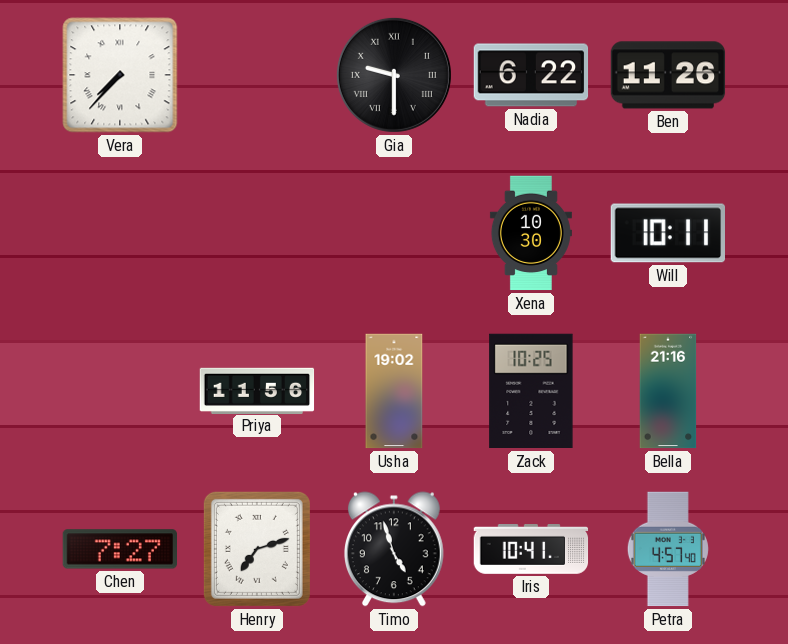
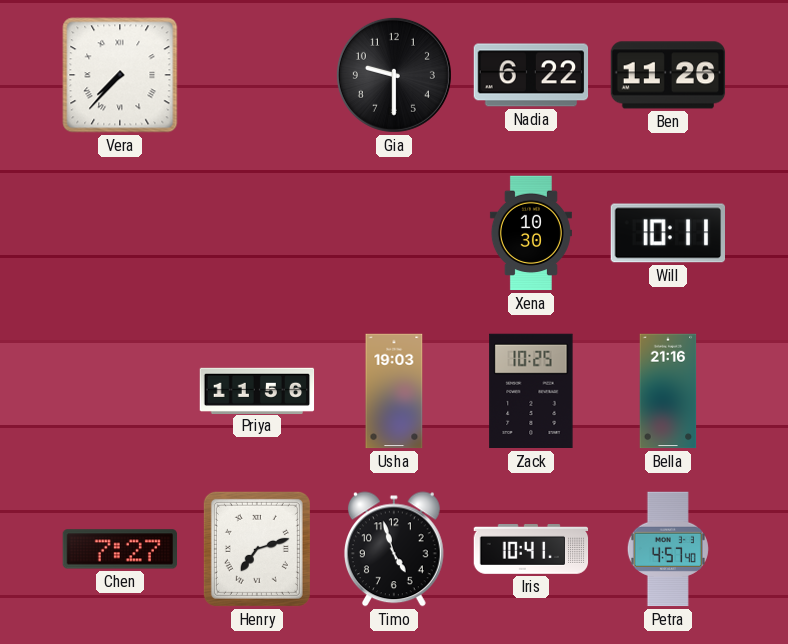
Gia numerals: Roman -> Arabic (394, 75)
Usha: 19:02 -> 19:03 (394, 391)
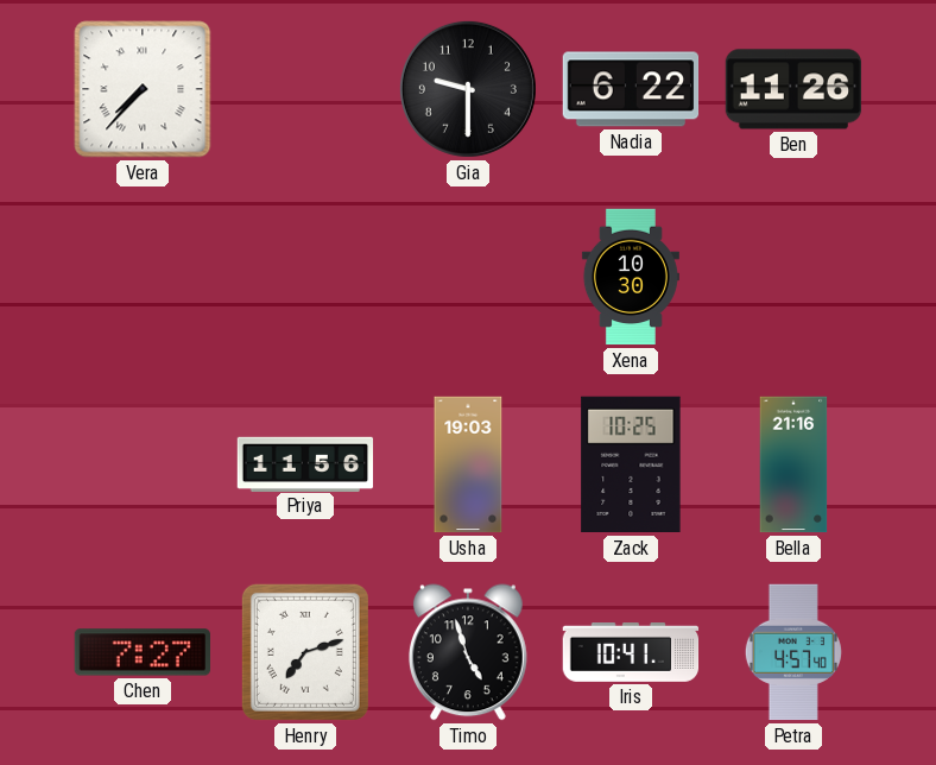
Will: 10:11 -> none (667, 233)
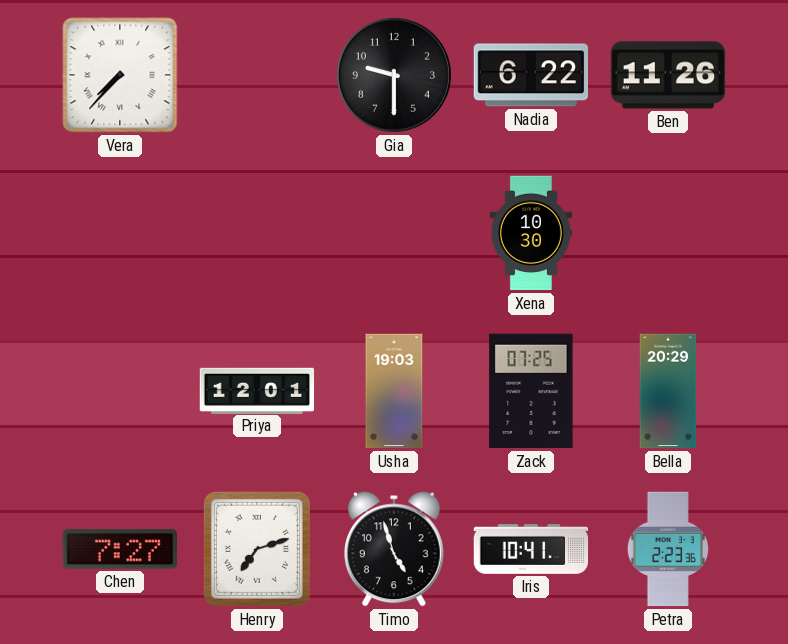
Priya: 11:56 -> 12:01 (257, 390)
Zack: 10:25 -> 07:25 (531, 391)
Bella: 21:16 -> 20:29 (668, 391)
Petra: 4:57 -> 2:23 (668, 549)
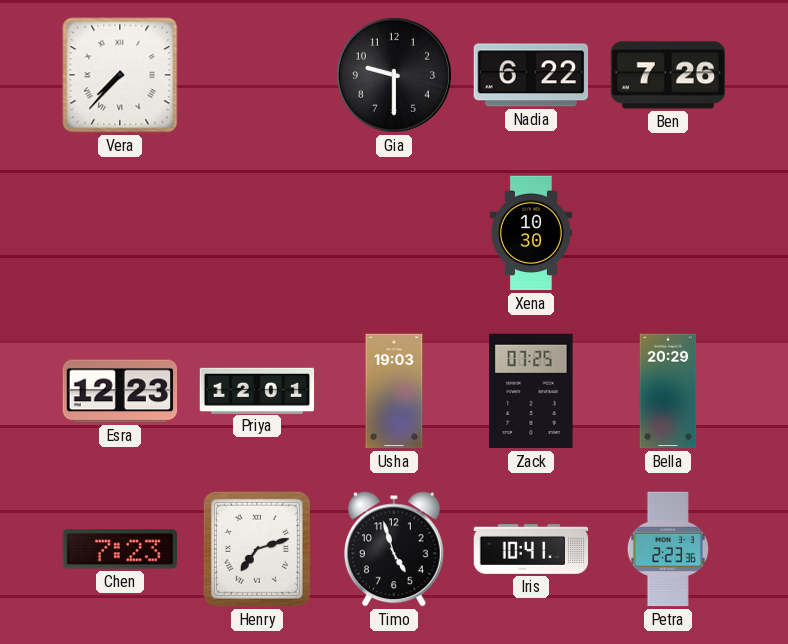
Ben: 11:26 -> 7:26 (668, 75)
Esra: none -> 12:23 (120, 391)
Chen: 7:27 -> 7:23 (119, 549)
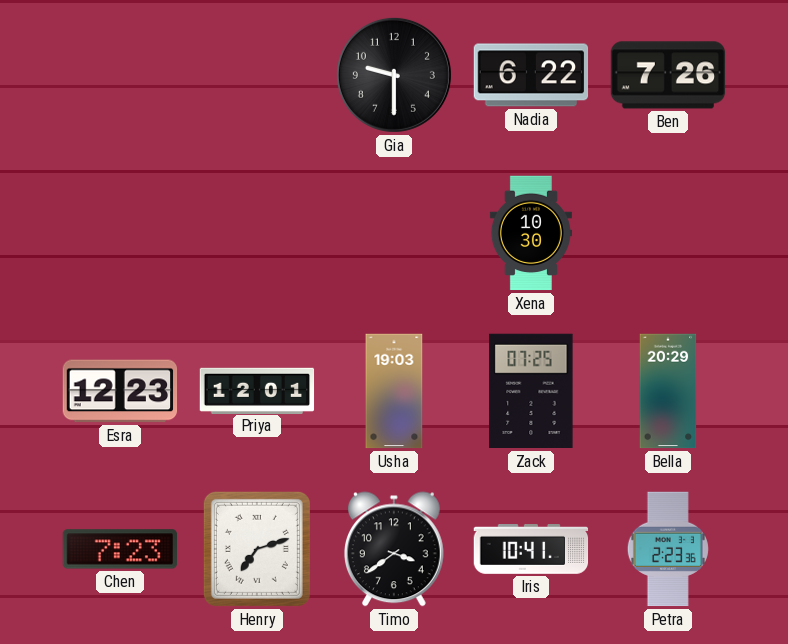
Vera: 7:37 -> none (120, 75)
Timo: 4:57 -> 3:39 (394, 549)
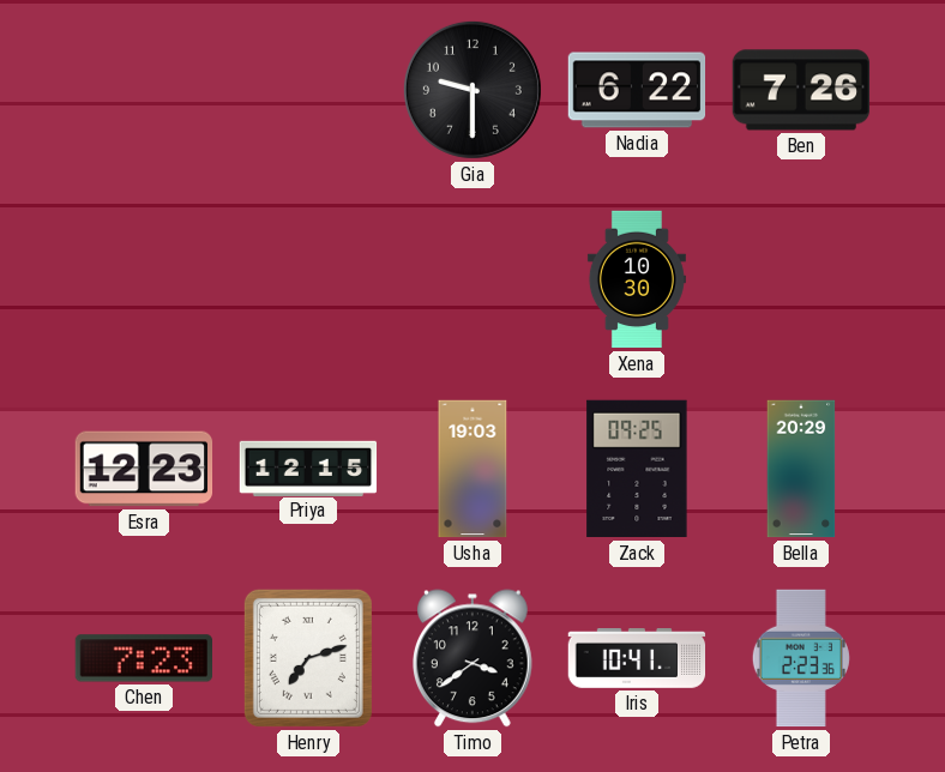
Priya: 12:01 -> 12:15 (308, 468)
Zack: 07:25 -> 09:25 (637, 469)
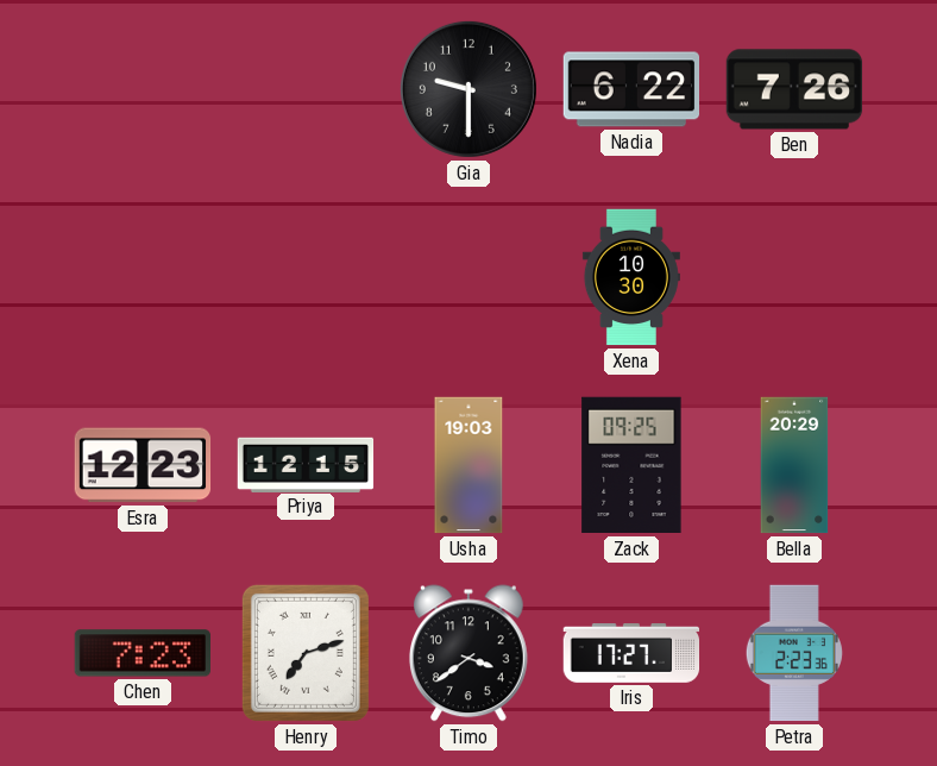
Iris: 10:41 -> 17:27 (631, 654)
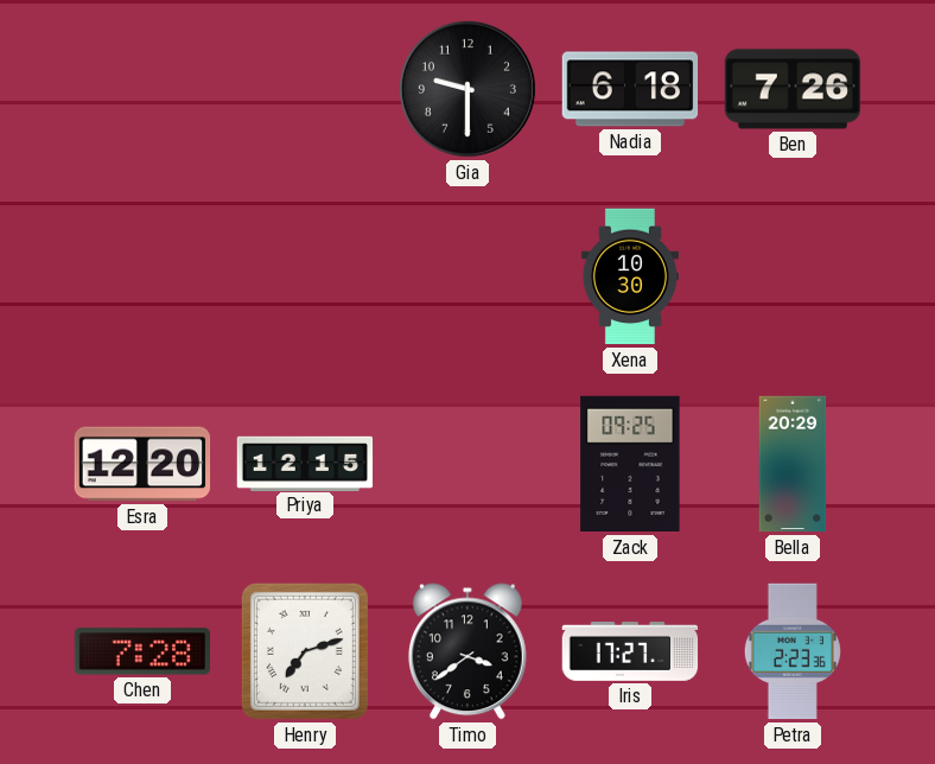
Nadia: 6:22 -> 6:18 (630, 89)
Esra: 12:23 -> 12:20 (142, 464)
Usha: 19:03 -> none (468, 465)
Chen: 7:23 -> 7:28 (141, 651)
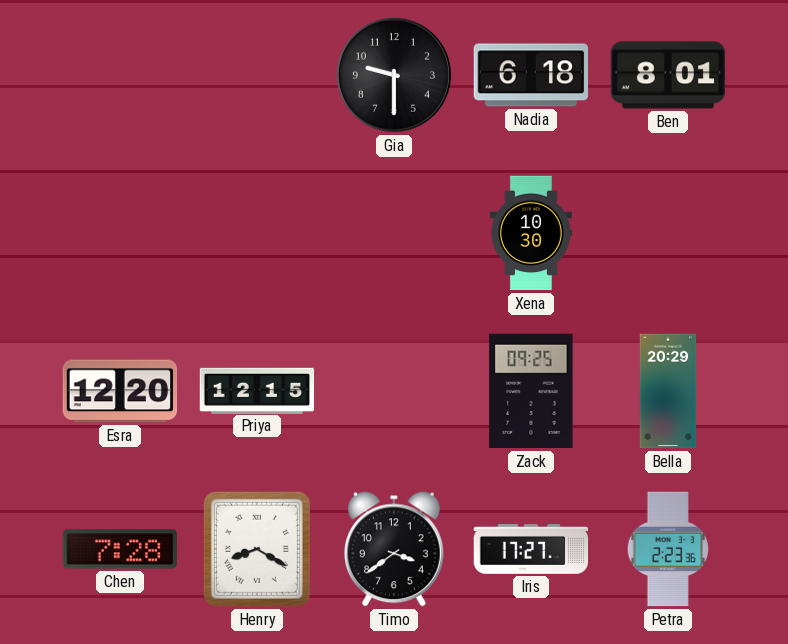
Ben: 7:26 -> 8:01 (668, 75)
Henry: 7:12 -> 8:20 (257, 549)
